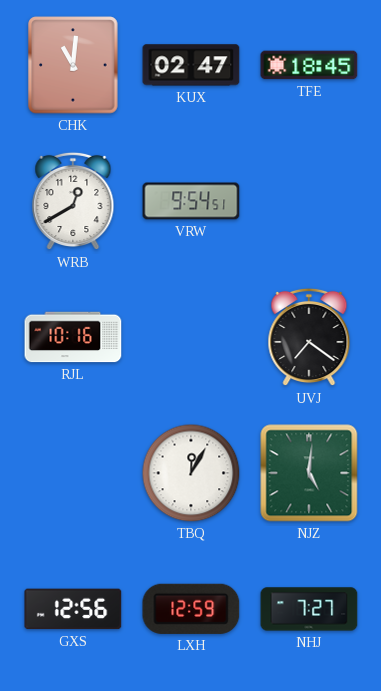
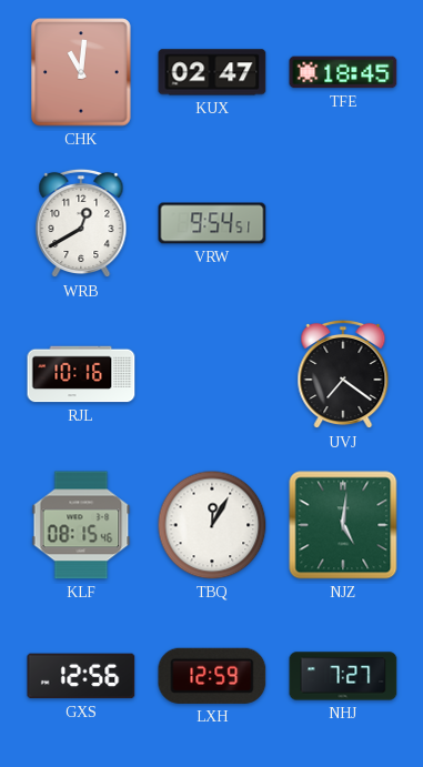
KLF: none -> 08:15 (81, 525)
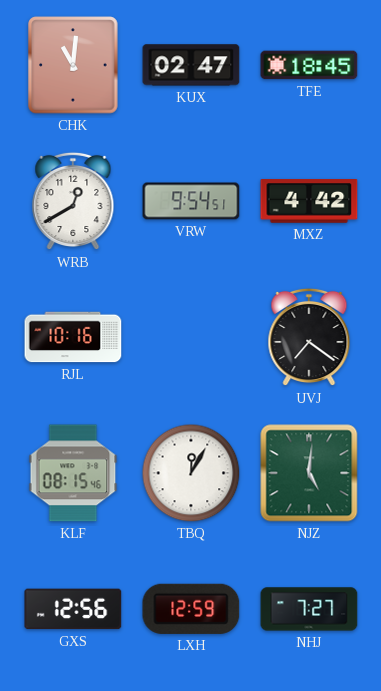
MXZ: none -> 4:42 (309, 201)
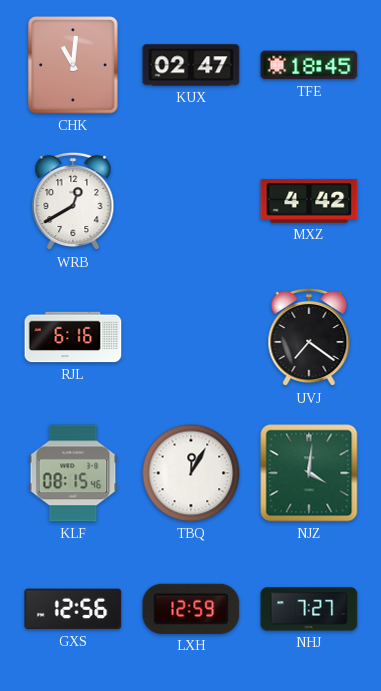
VRW: 9:54 -> none (191, 201)
RJL: 10:16 -> 6:16 (73, 337)
NJZ: 5:01 -> 4:01 (309, 473)
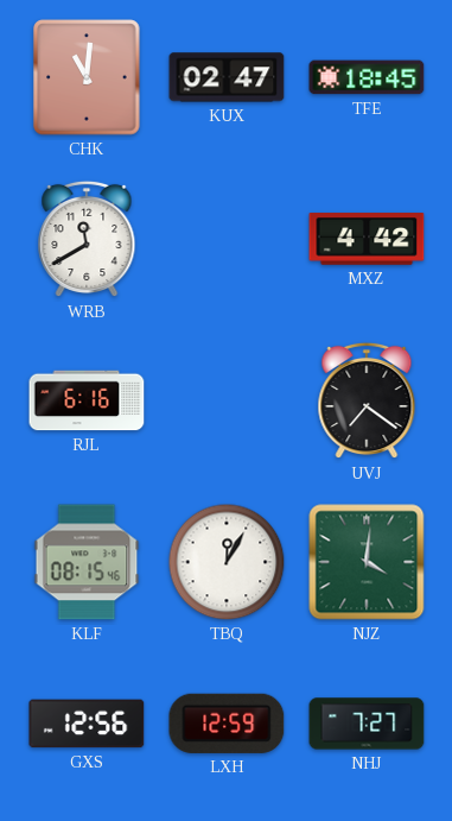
WRB: 12:40 -> 11:40 (87, 239)
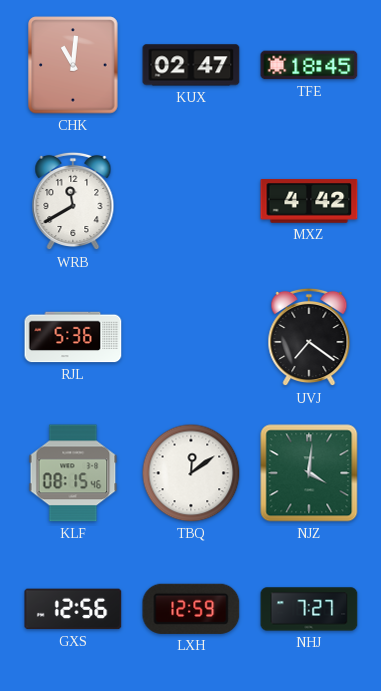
RJL: 6:16 -> 5:36 (73, 337)
TBQ: 12:05 -> 12:09 (191, 473)
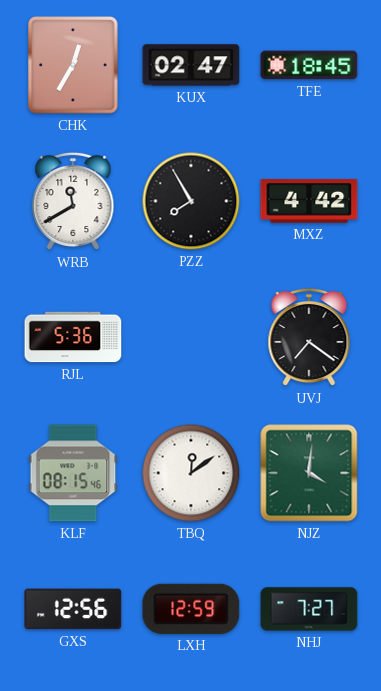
CHK: 11:01 -> 12:35 (73, 65)
PZZ: none -> 7:55 (191, 201)
